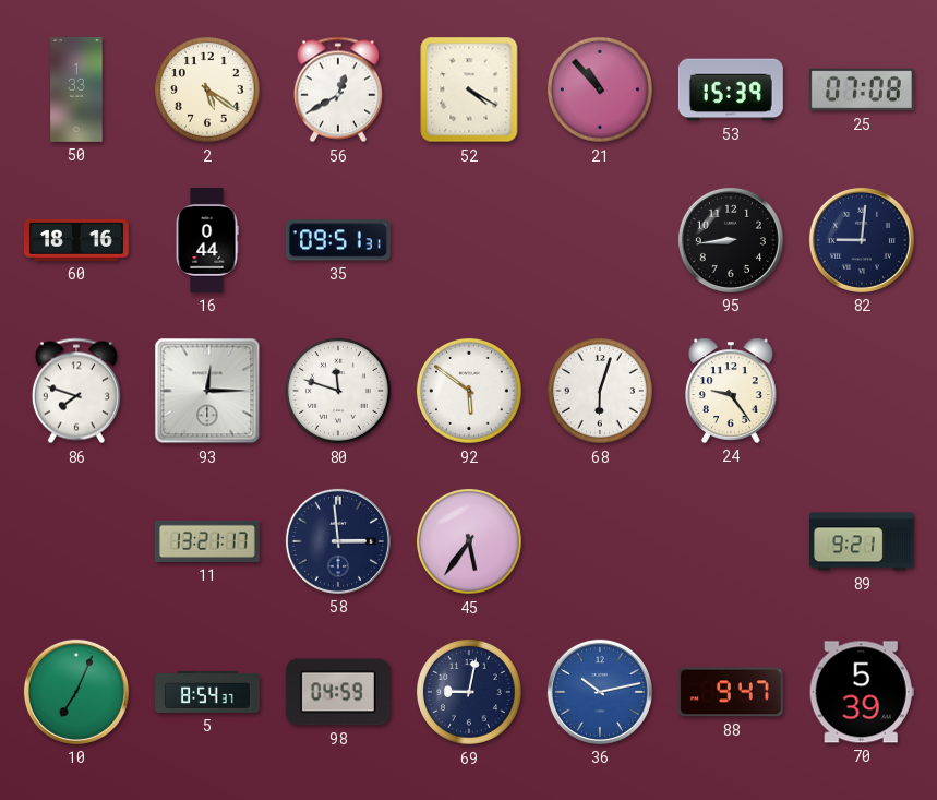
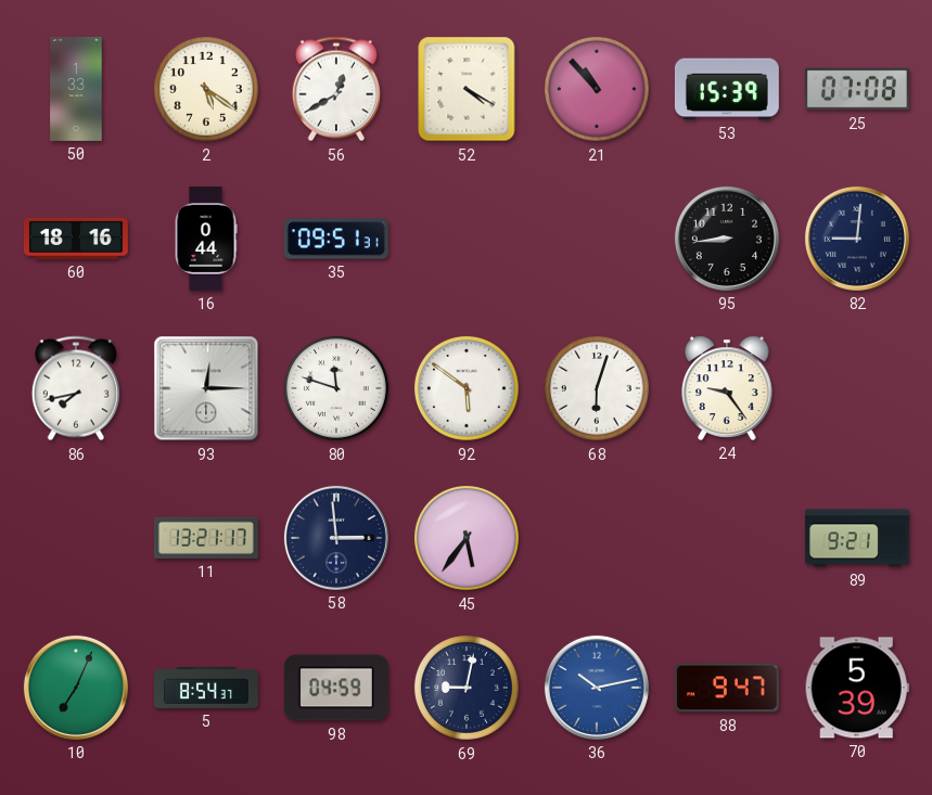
86: 7:48 -> 7:43 (76, 388)
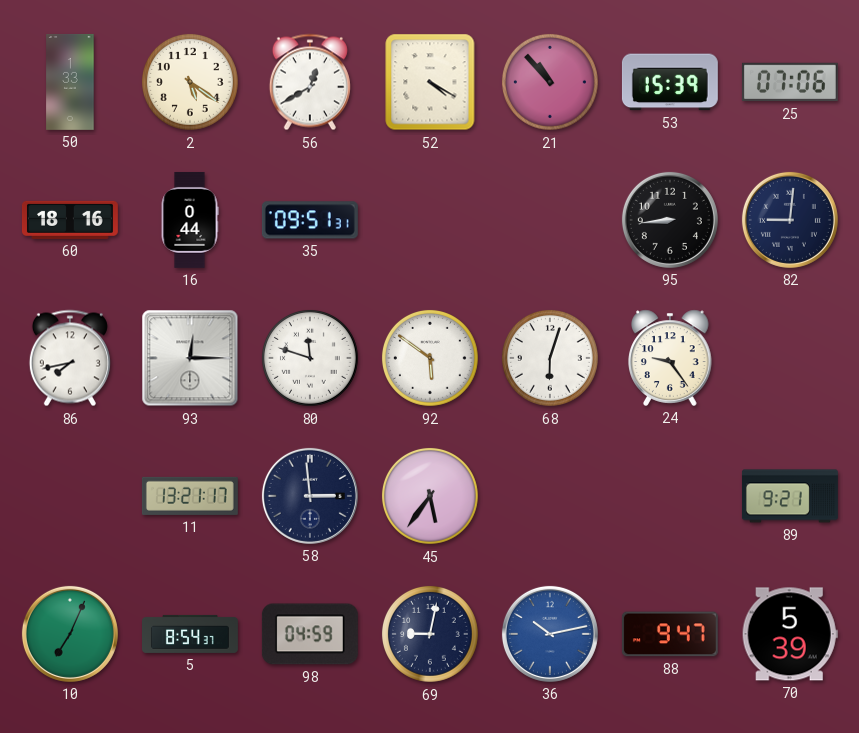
25: 07:08 -> 07:06 (790, 82)
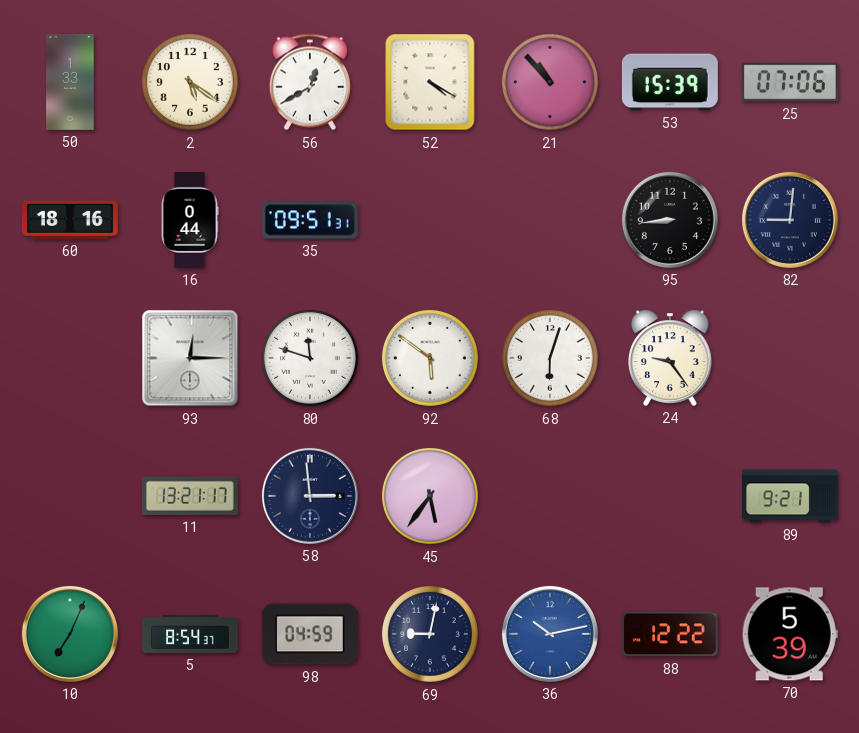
86: 7:43 -> none (70, 358)
88: 9:47 -> 12:22 (670, 634)
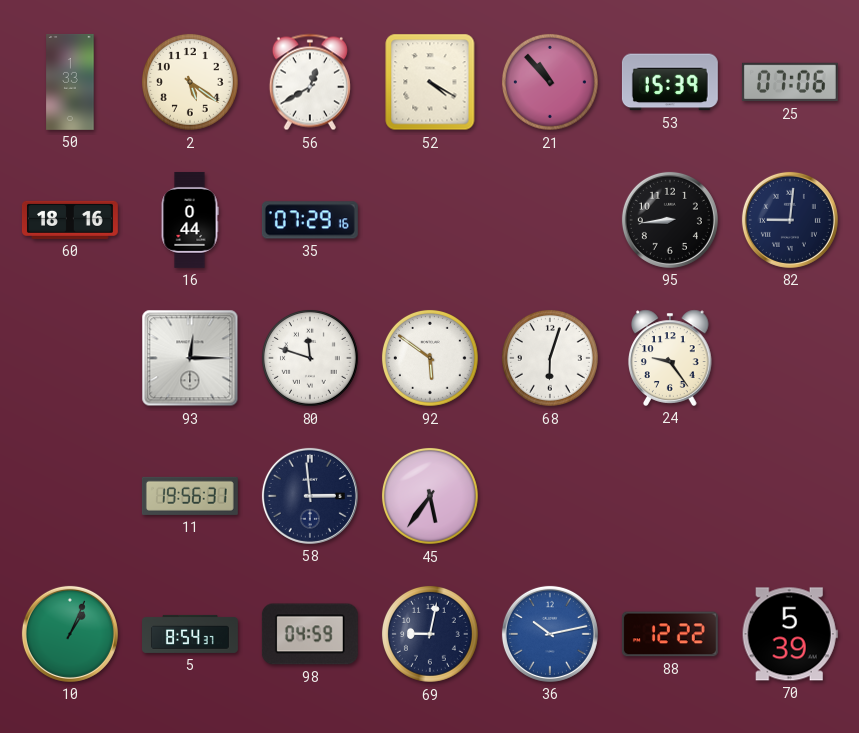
35: 09:51 -> 07:29 (310, 220)
11: 13:21 -> 19:56 (190, 496)
89: 9:21 -> none (790, 496)
10: 7:04 -> 1:04 (70, 634)
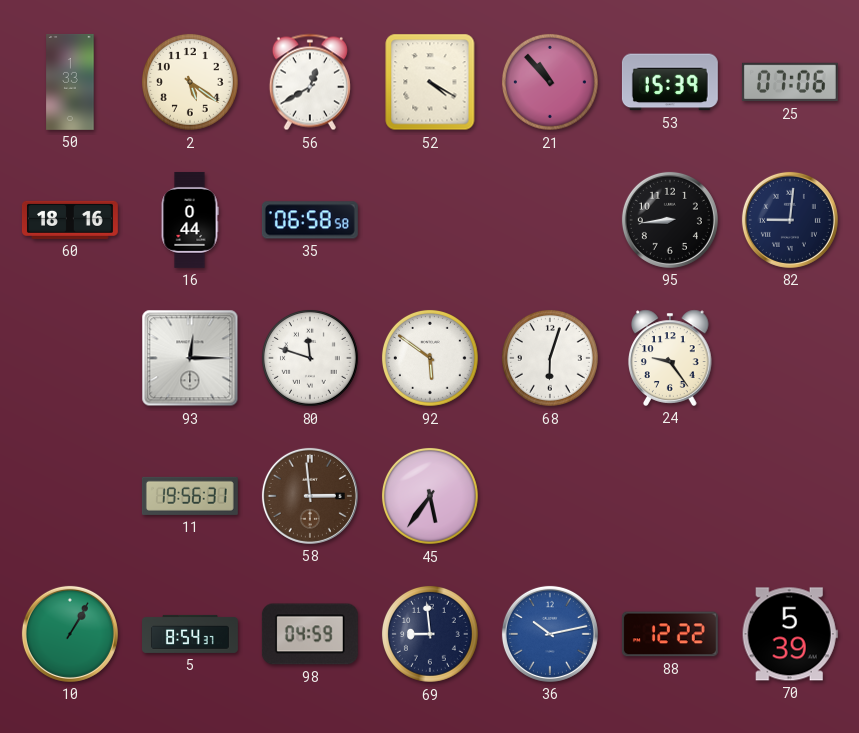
35: 07:29 -> 06:58 (310, 220)
58 dial: navy -> brown (310, 496)
10: 1:04 -> 1:05 (70, 634)
69: 9:02 -> 8:59 (430, 634)
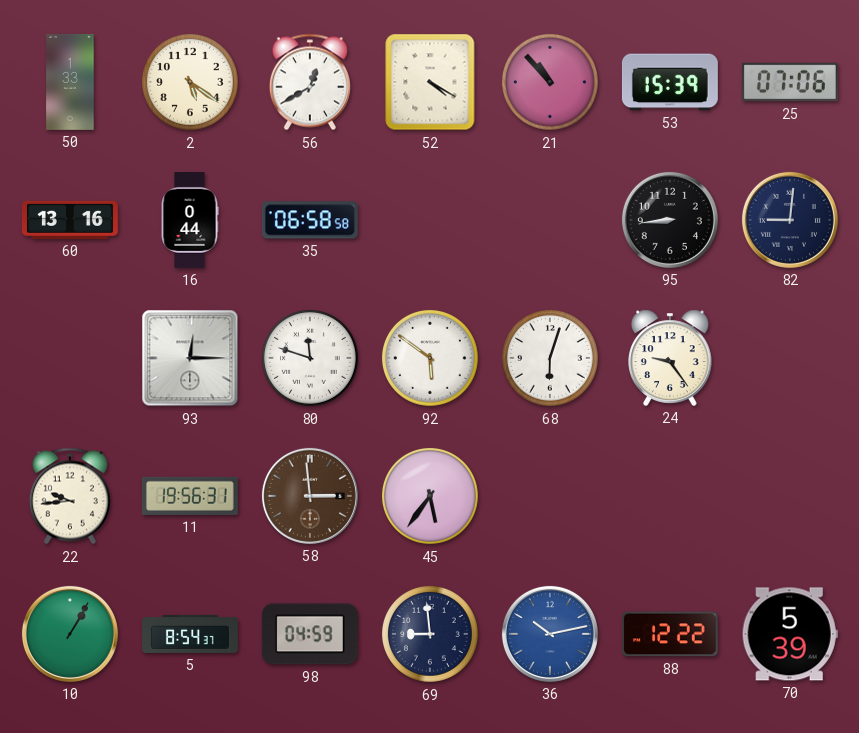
60: 18:16 -> 13:16 (70, 220)
22: none -> 9:44 (70, 496)
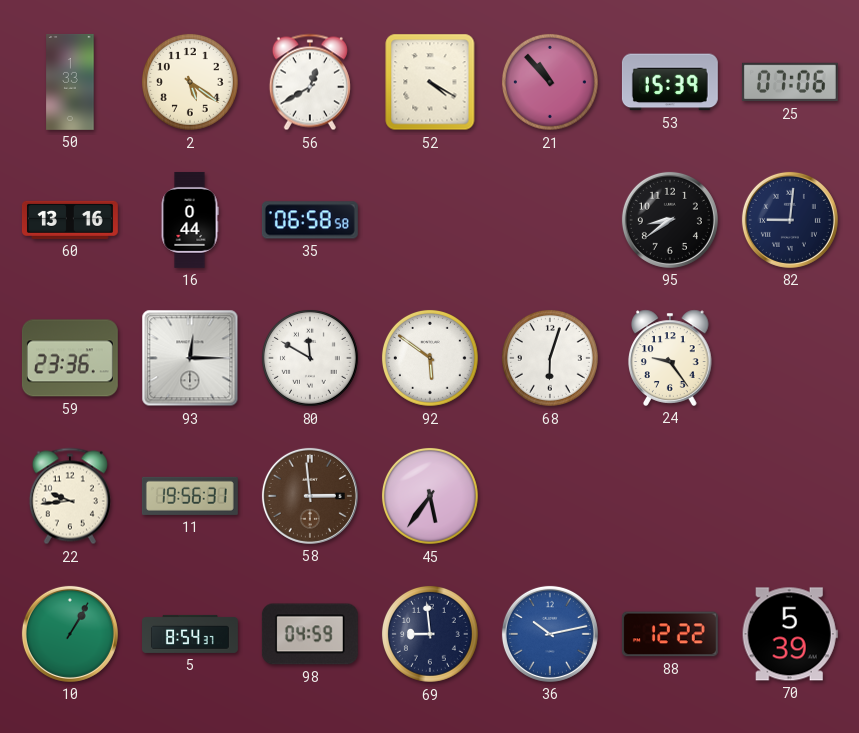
95: 8:44 -> 8:39 (670, 220)
59: none -> 23:36 (70, 358)
80: 11:48 -> 11:50 (310, 358)
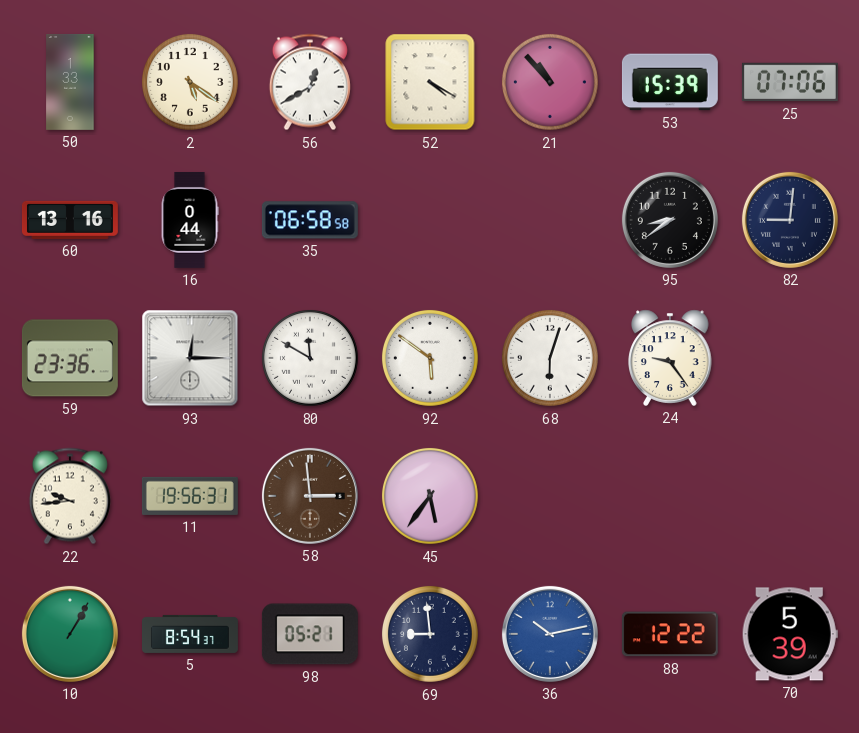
98: 04:59 -> 05:21 (310, 634)
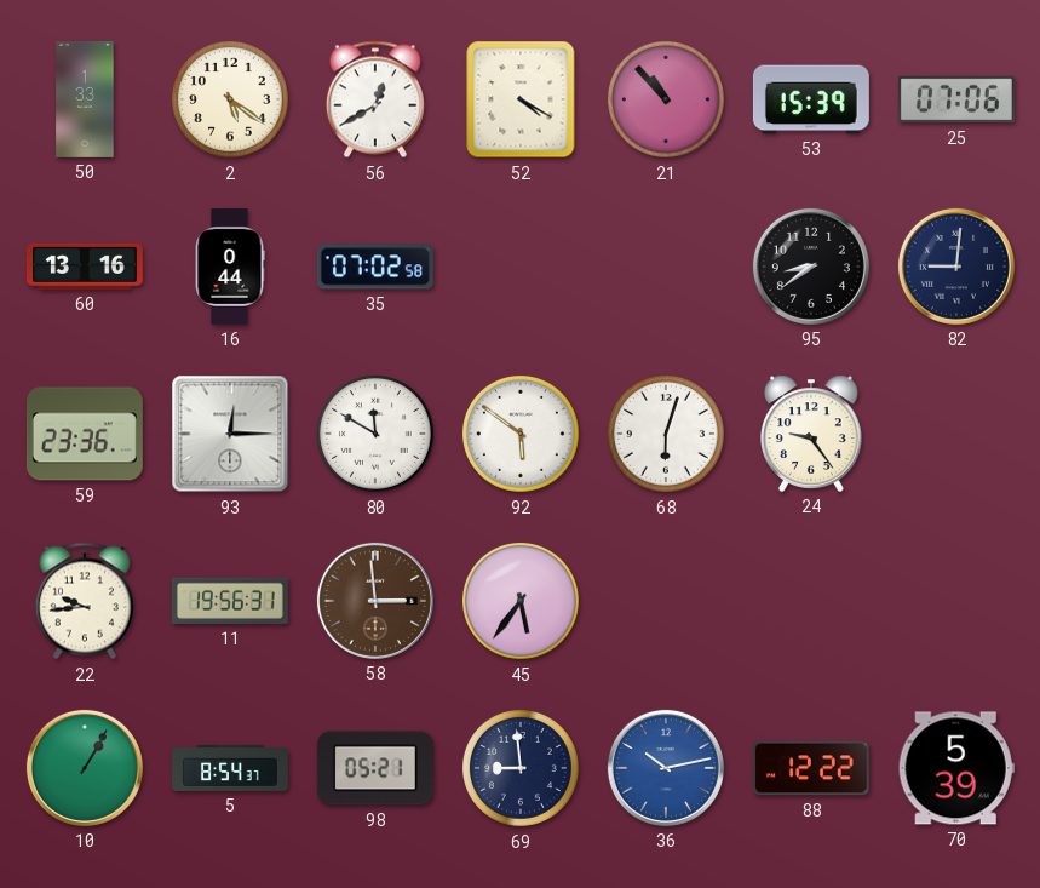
35: 06:58 -> 07:02 (375, 267)
